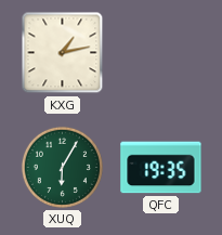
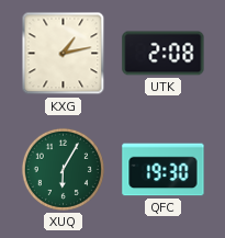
UTK: none -> 2:08 (164, 54)
QFC: 19:35 -> 19:30 (164, 170)
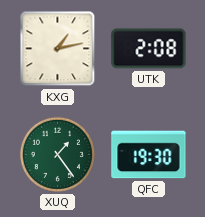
XUQ: 6:05 -> 1:24 (57, 154)
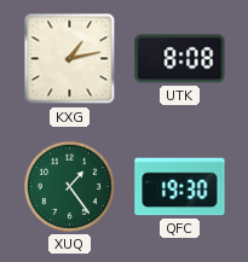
UTK: 2:08 -> 8:08 (180, 59)
